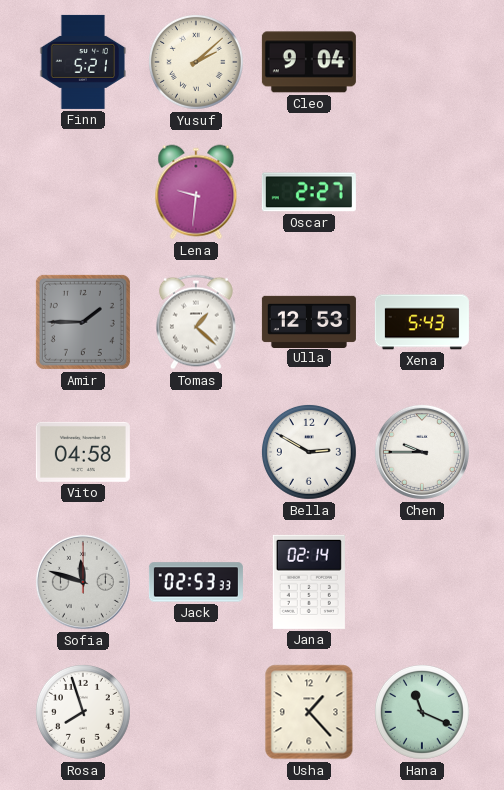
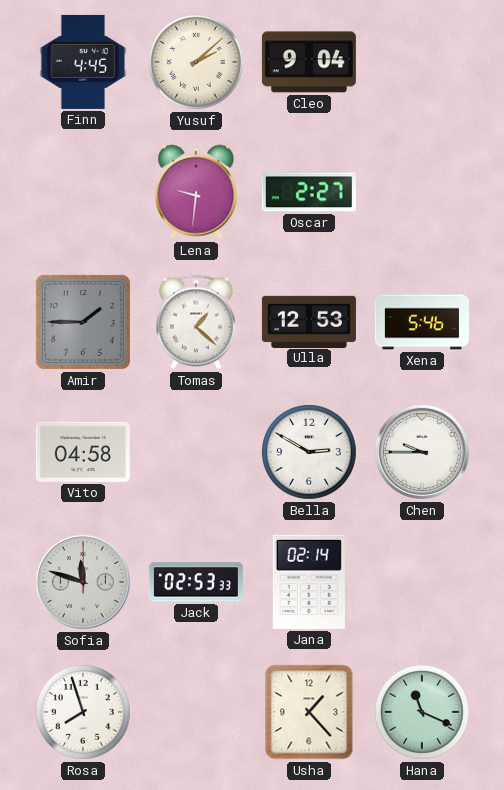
Finn: 5:21 -> 4:45 (83, 62)
Xena: 5:43 -> 5:46 (422, 322)
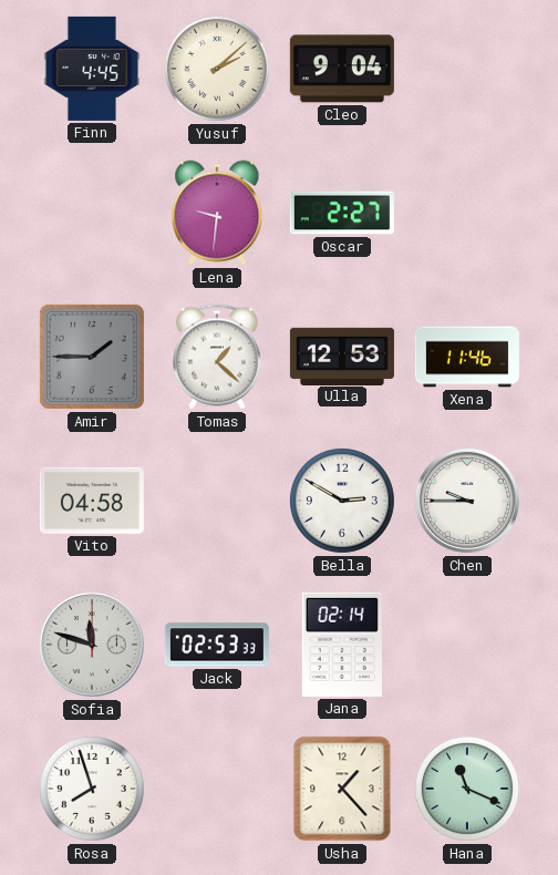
Xena: 5:46 -> 11:46 (467, 357)
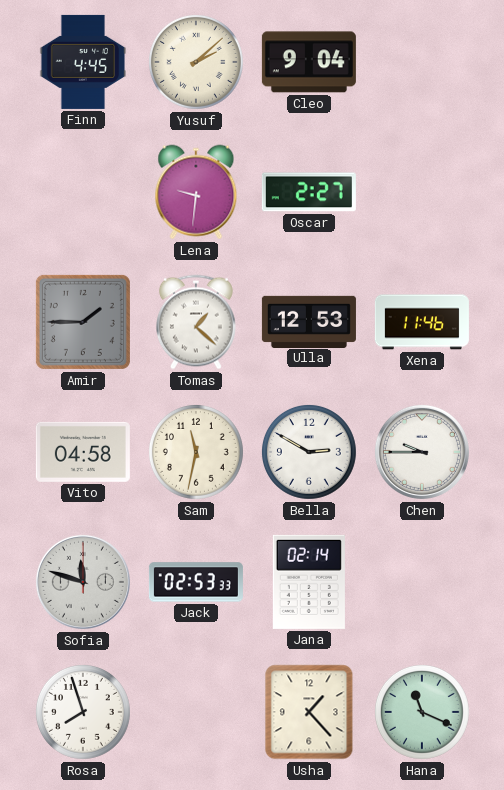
Sam: none -> 11:32 (196, 452)
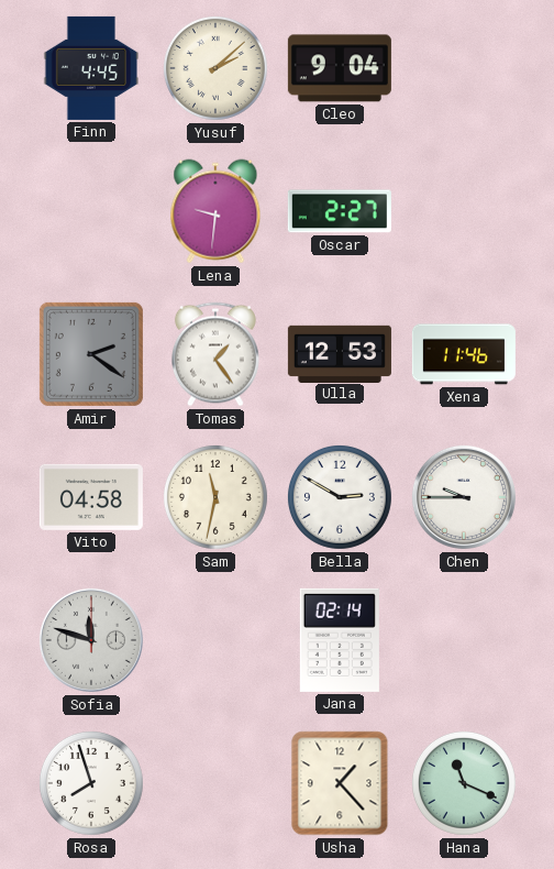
Amir: 1:45 -> 2:21 (91, 354)
Tomas: 1:22 -> 1:24 (215, 354)
Jack: 02:53 -> none (196, 582)
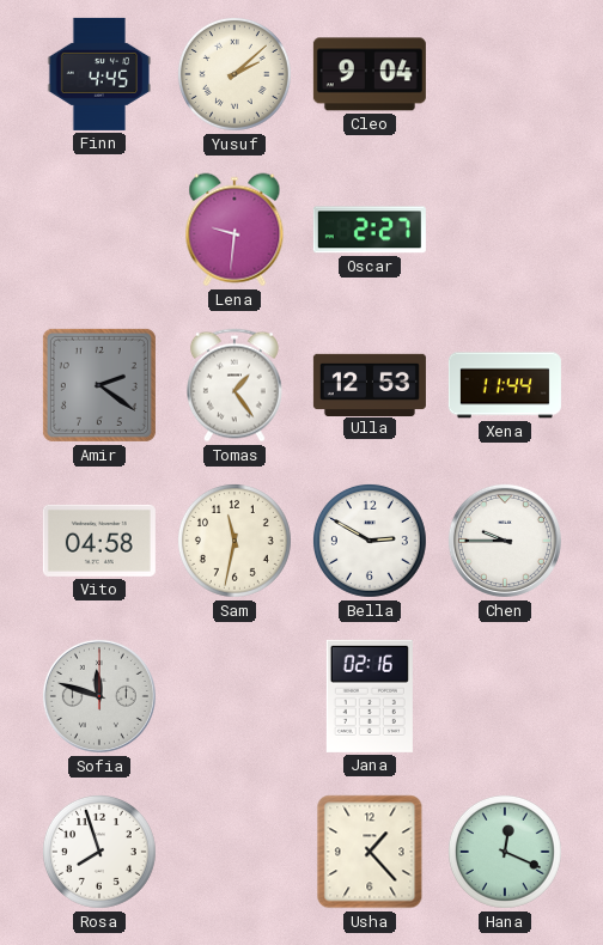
Xena: 11:46 -> 11:44 (505, 385)
Jana: 02:14 -> 02:16 (370, 696)
Hana: 11:19 -> 12:19 (505, 852)
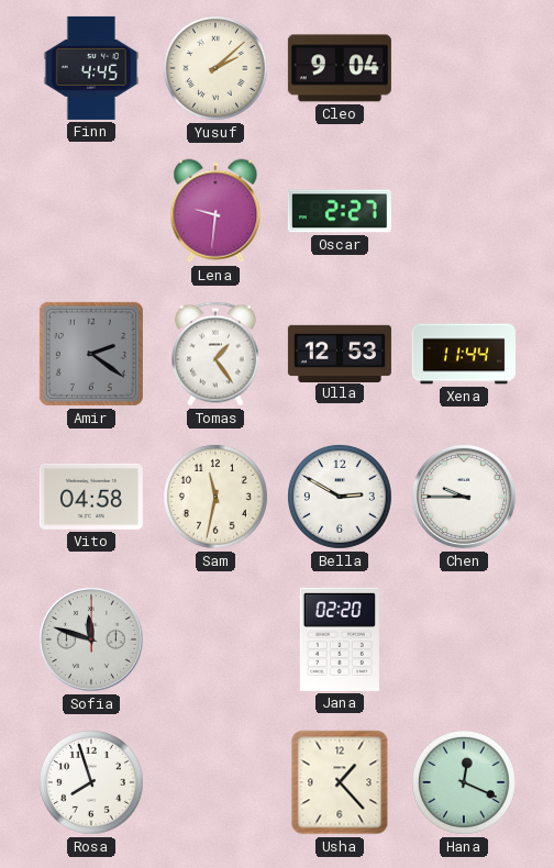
Jana: 02:16 -> 02:20 (340, 639)
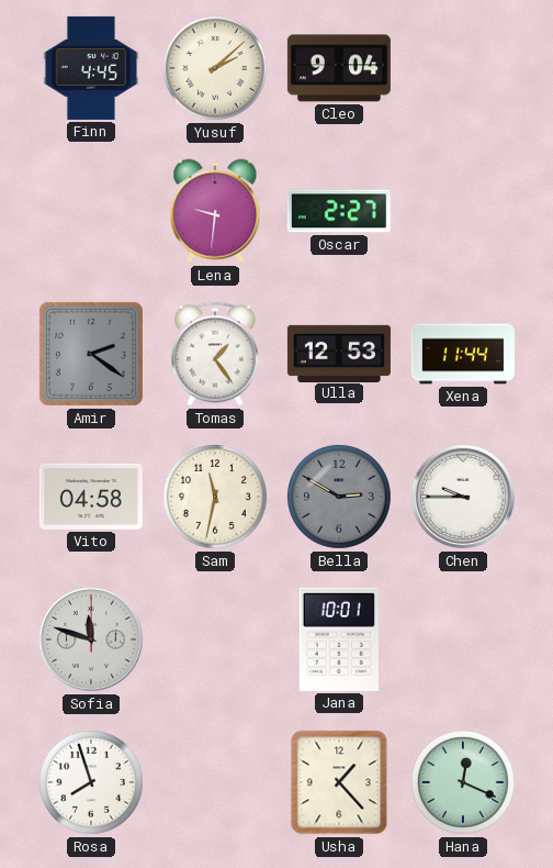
Bella dial: white -> grey (339, 497)
Jana: 02:20 -> 10:01 (339, 639)
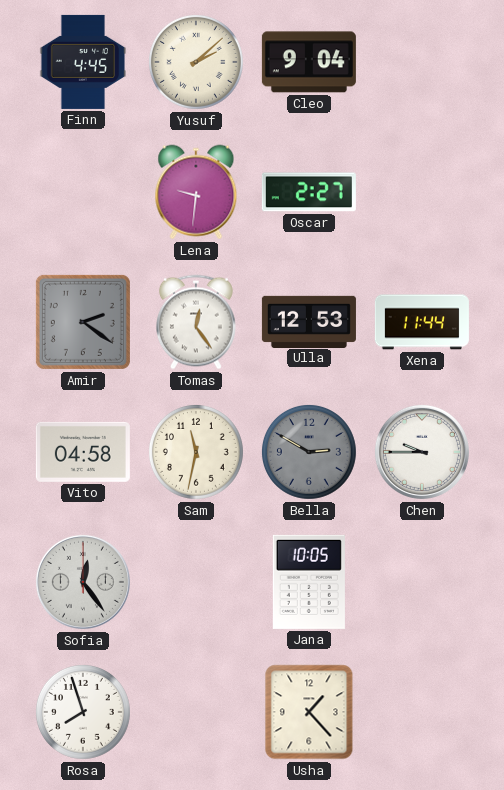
Tomas: 1:24 -> 12:24 (196, 322)
Sofia: 11:48 -> 12:24 (83, 582)
Jana: 10:01 -> 10:05 (309, 582)
Hana: 12:19 -> none (463, 782)
